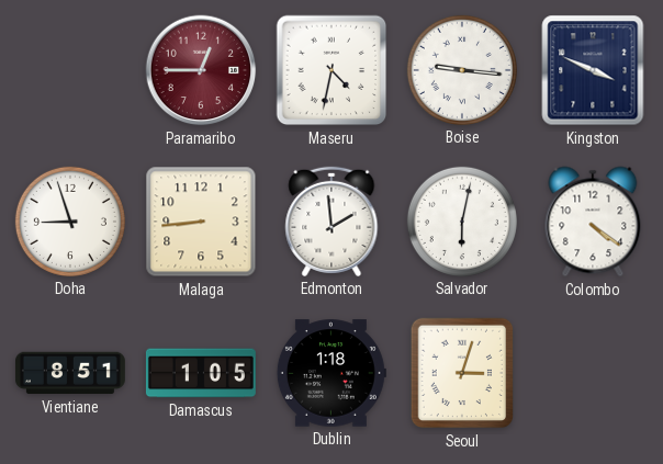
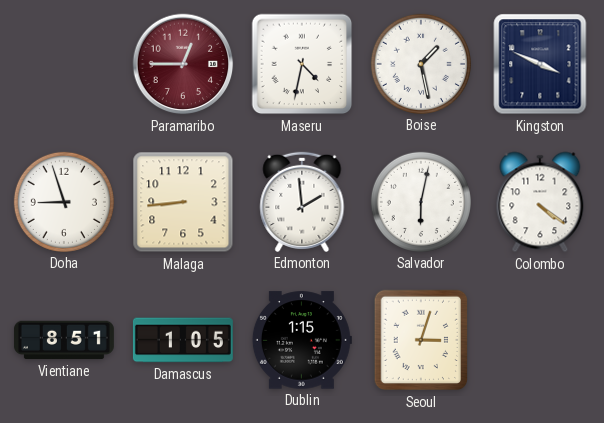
Boise: 9:16 -> 1:28 (421, 64)
Dublin: 1:18 -> 1:15 (302, 340)
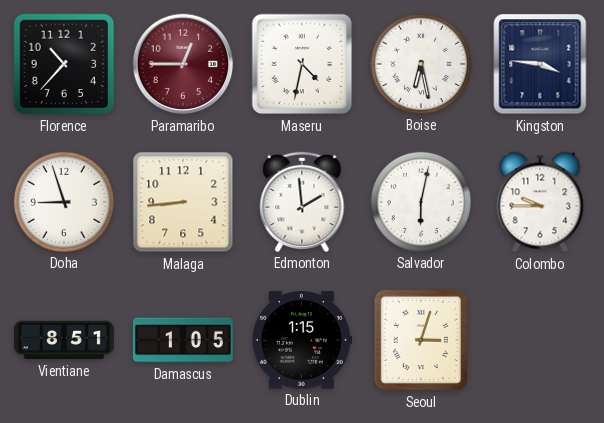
Florence: none -> 10:37 (64, 64)
Boise: 1:28 -> 6:28 (421, 64)
Kingston: 3:49 -> 3:46 (540, 64)
Colombo: 4:21 -> 9:45 (540, 202)
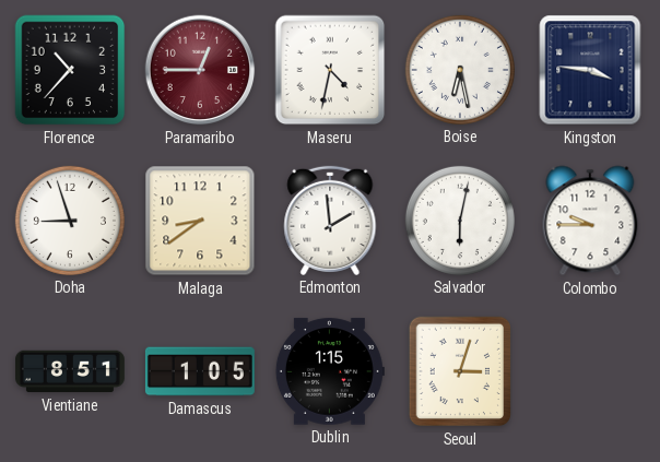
Malaga: 8:44 -> 8:39 (200, 221)
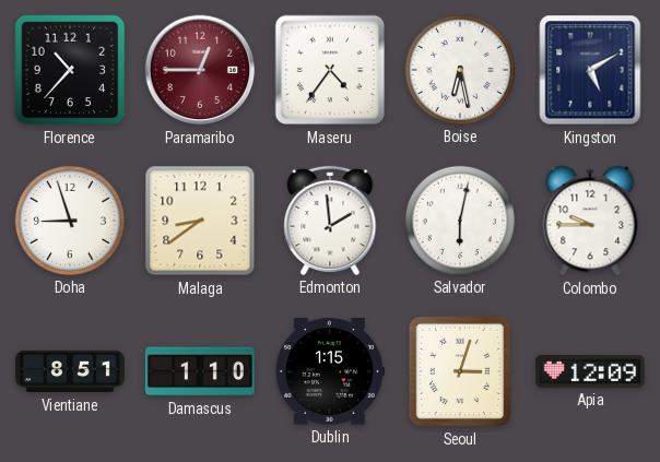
Maseru: 4:32 -> 4:36 (330, 70)
Kingston: 3:46 -> 5:10 (590, 70)
Damascus: 1:05 -> 1:10 (200, 371)
Apia: none -> 12:09 (590, 372)
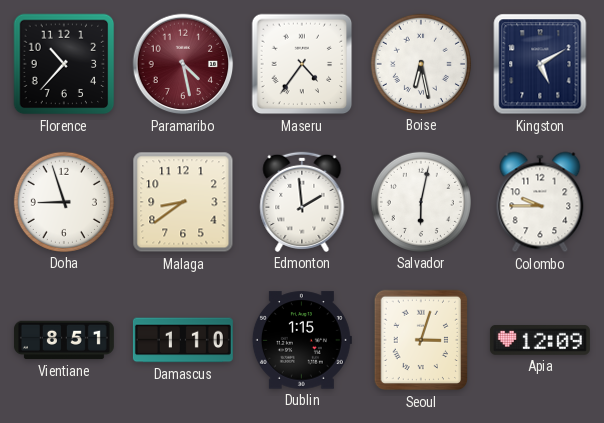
Paramaribo: 12:45 -> 4:28 (183, 64)
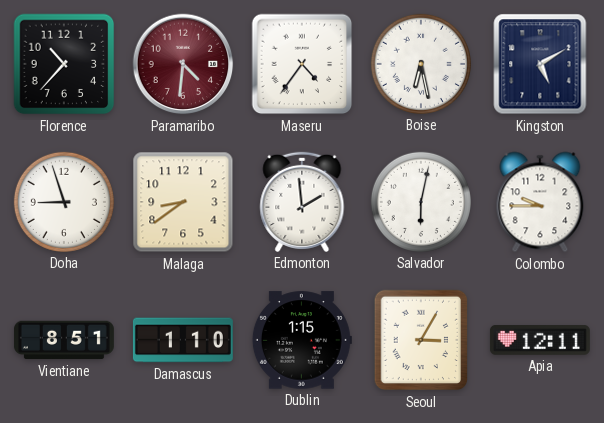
Paramaribo: 4:28 -> 4:31 (183, 64)
Seoul: 3:03 -> 3:05 (421, 340)
Apia: 12:09 -> 12:11 (540, 341)
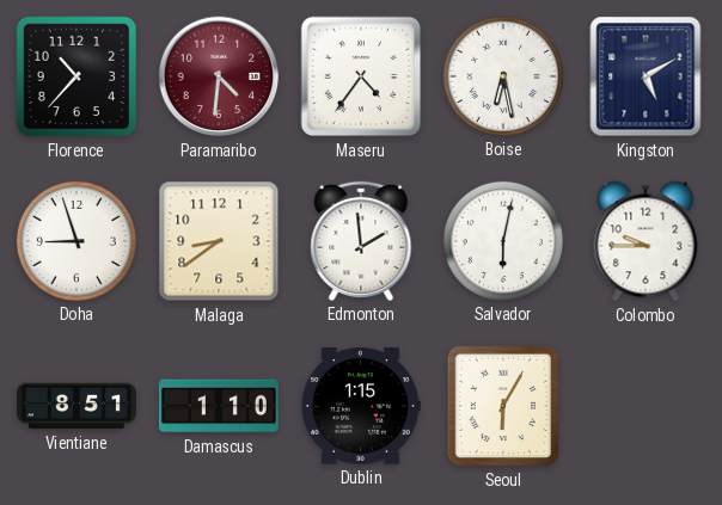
Seoul: 3:05 -> 6:05 (503, 406)
Apia: 12:11 -> none (540, 341)
